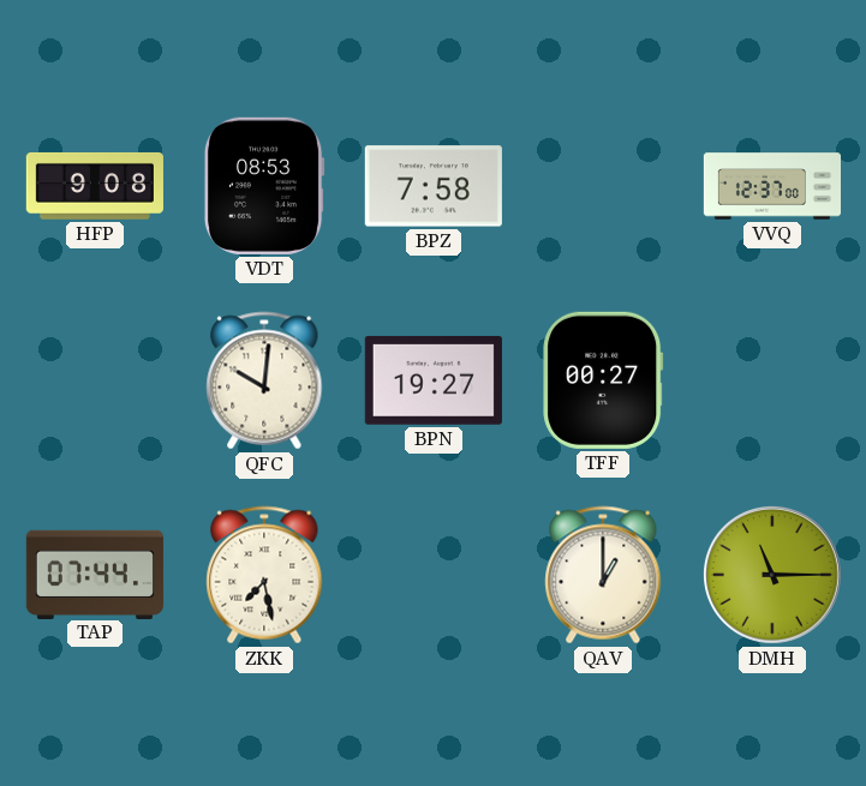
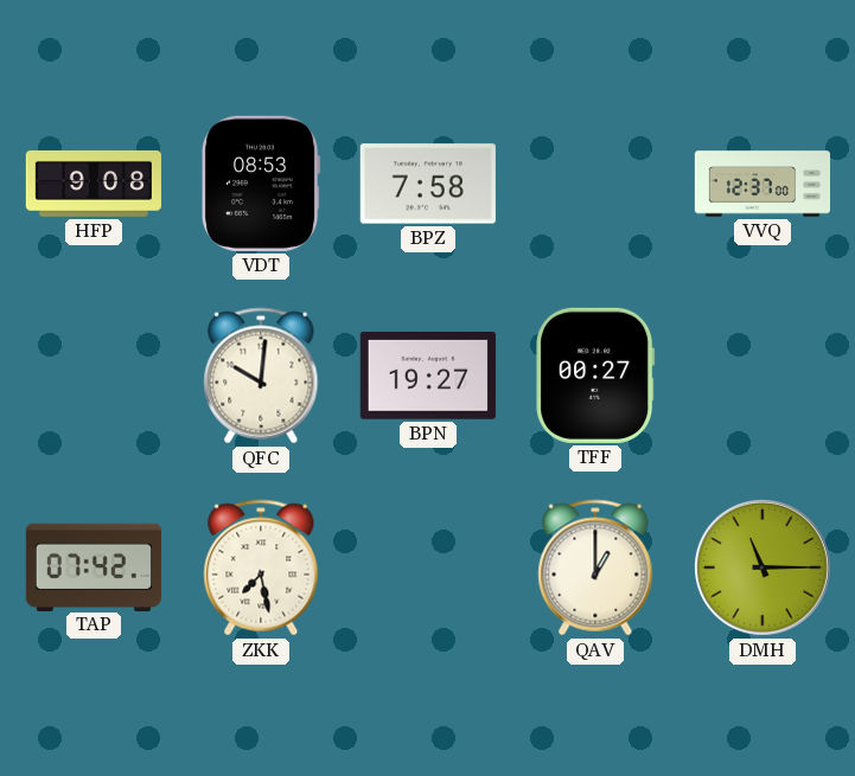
TAP: 07:44 -> 07:42 (94, 566)
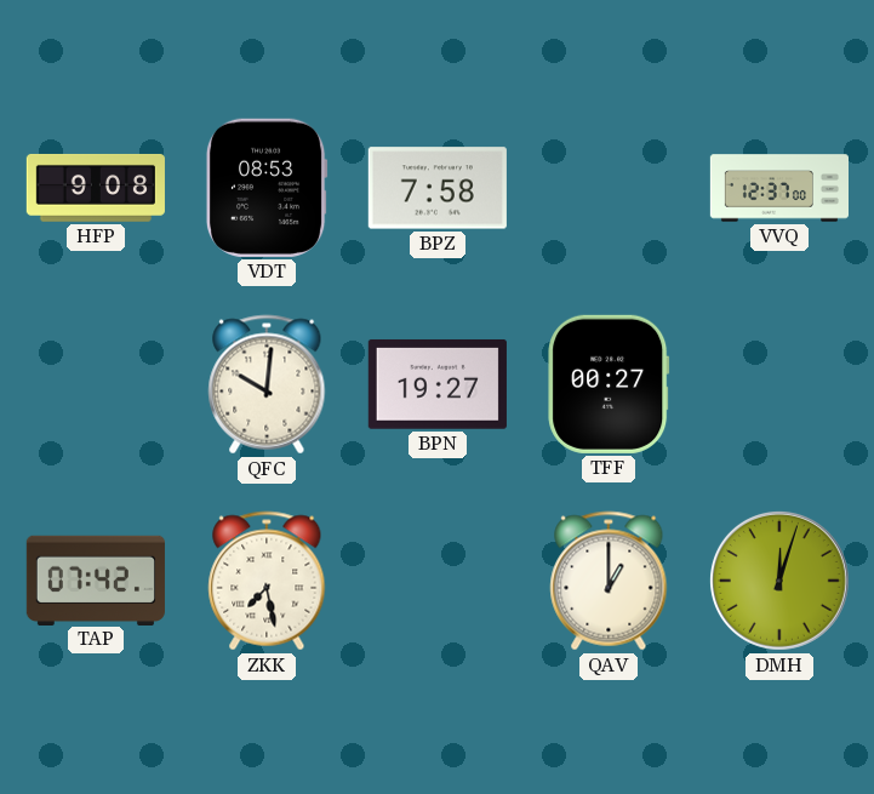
DMH: 11:15 -> 12:03 (779, 581)
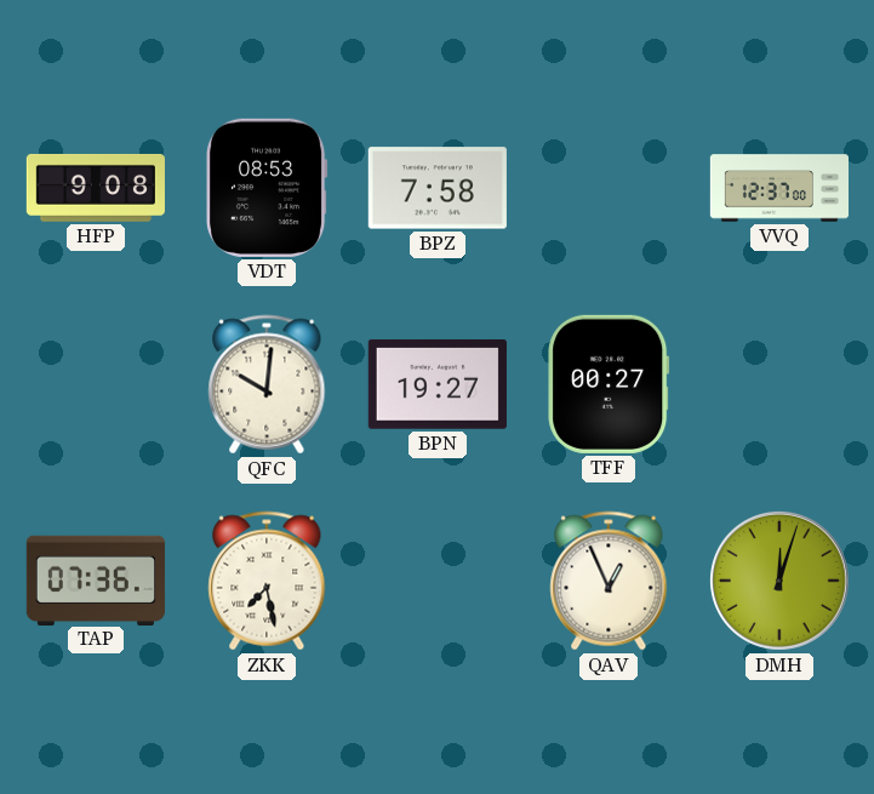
TAP: 07:42 -> 07:36 (96, 579)
QAV: 1:00 -> 12:56 (609, 581)
